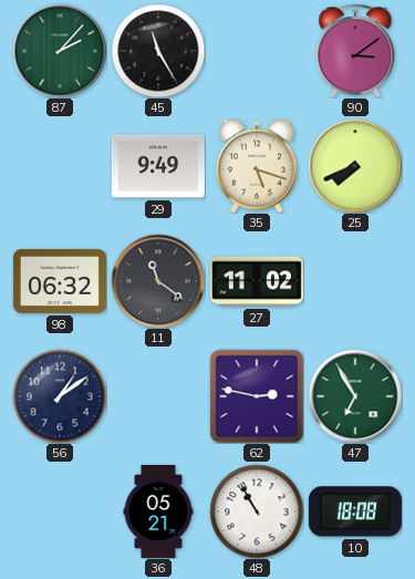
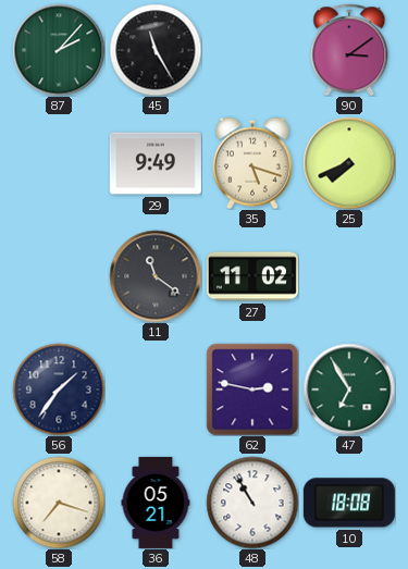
98: 06:32 -> none (60, 281)
56: 1:09 -> 1:36 (59, 389)
58: none -> 7:18 (59, 503)
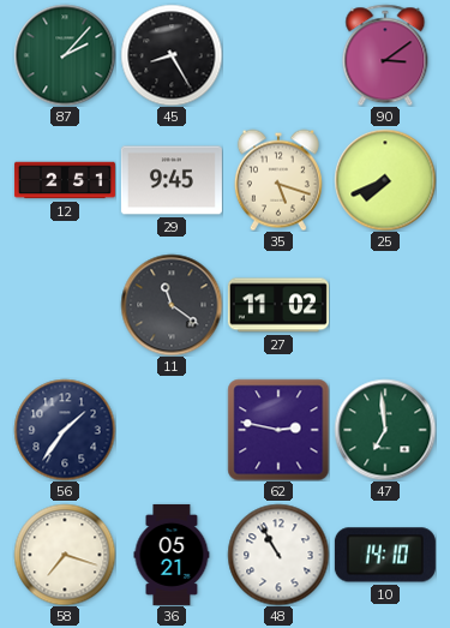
45: 11:25 -> 8:25 (172, 55)
12: none -> 2:51 (65, 180)
29: 9:49 -> 9:45 (172, 180)
47: 6:55 -> 6:59 (385, 430)
10: 18:08 -> 14:10 (385, 555)
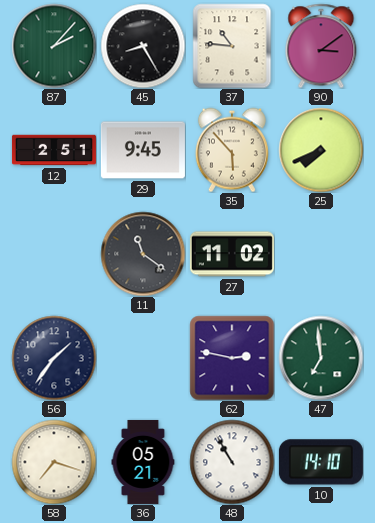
37: none -> 10:46 (232, 46)
35: 5:18 -> 5:53 (232, 150)
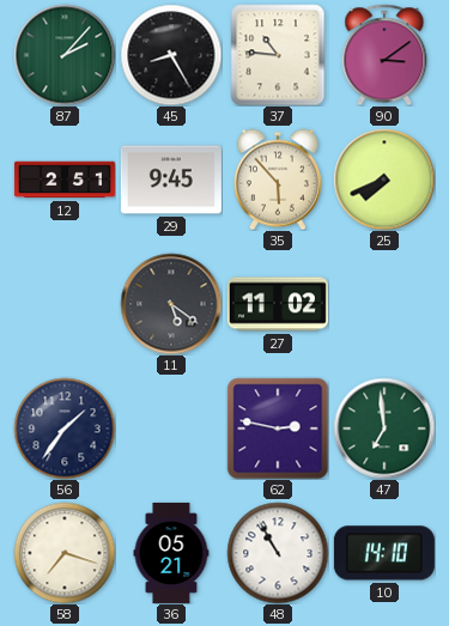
11: 11:21 -> 5:21 (171, 304)
